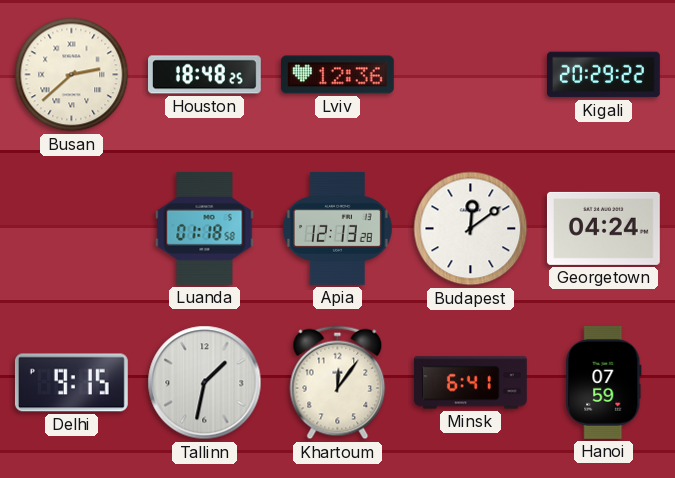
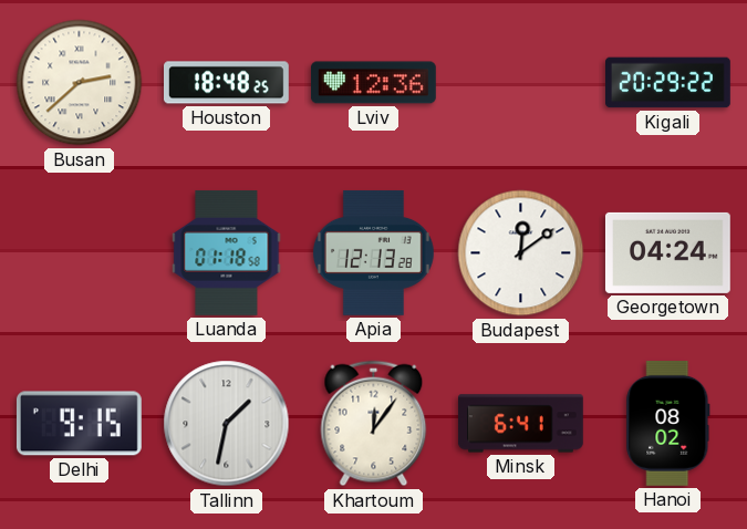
Hanoi: 07:59 -> 08:02 (668, 423)
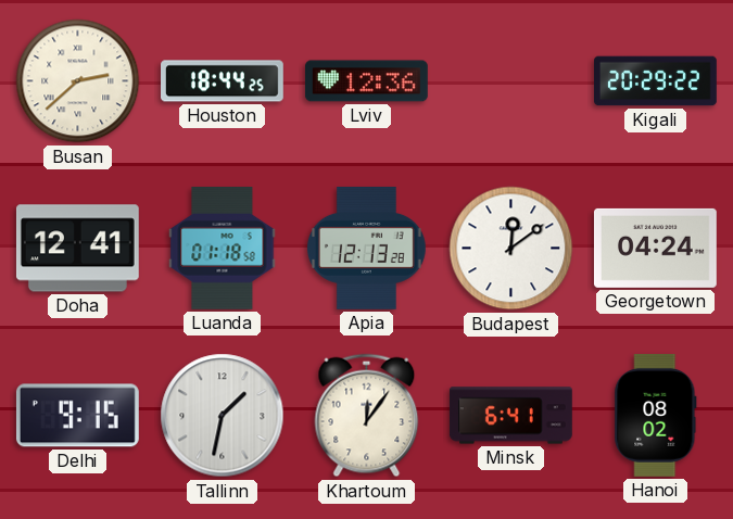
Houston: 18:48 -> 18:44 (223, 81)
Doha: none -> 12:41 (77, 249)
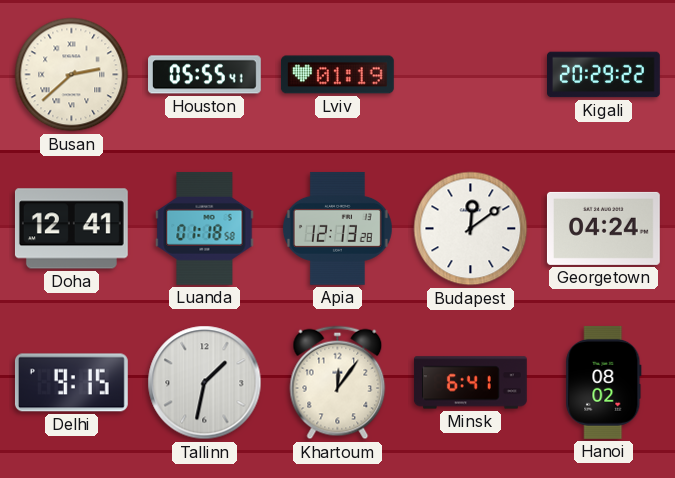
Houston: 18:44 -> 05:55 (205, 75)
Lviv: 12:36 -> 01:19 (337, 75)
